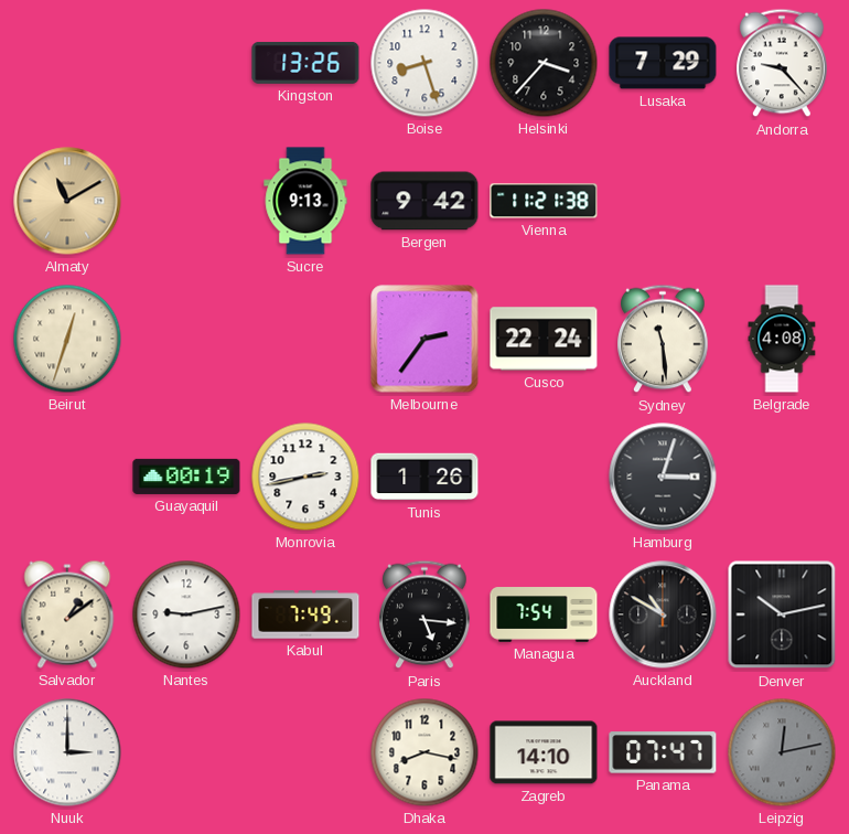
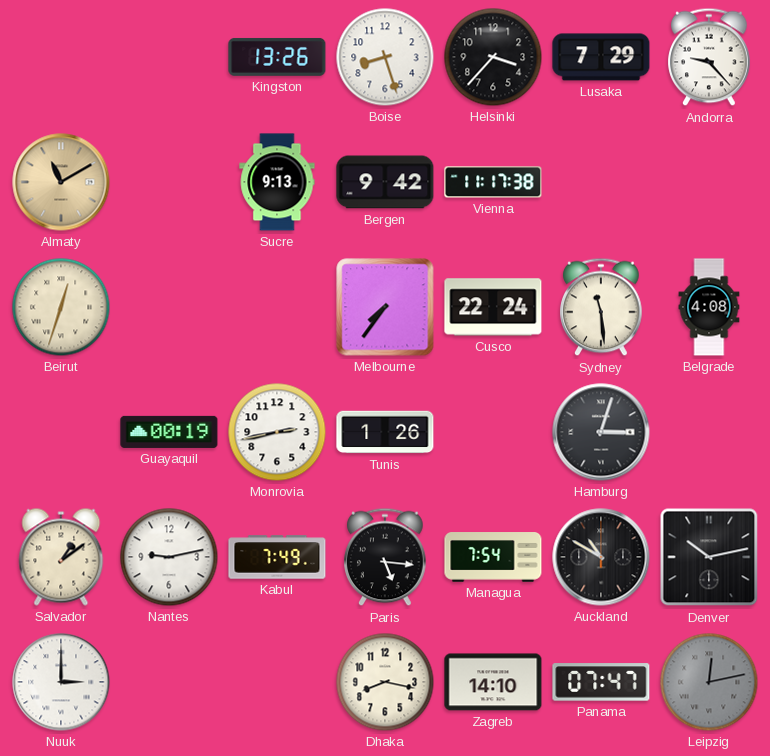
Vienna: 11:21 -> 11:17 (493, 182)
Melbourne: 2:36 -> 7:36 (385, 307)
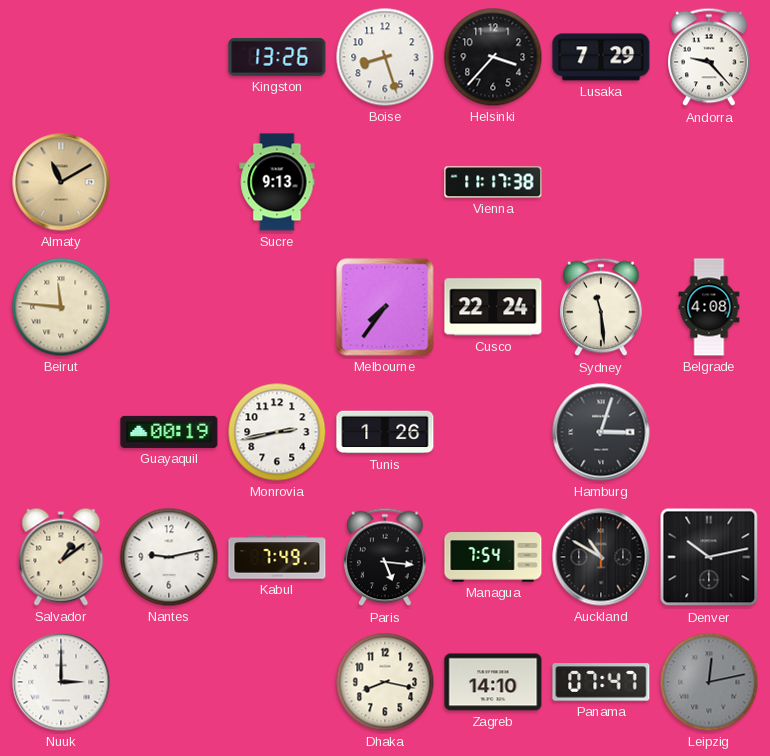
Bergen: 9:42 -> none (385, 182)
Beirut: 12:33 -> 11:46 (61, 307)
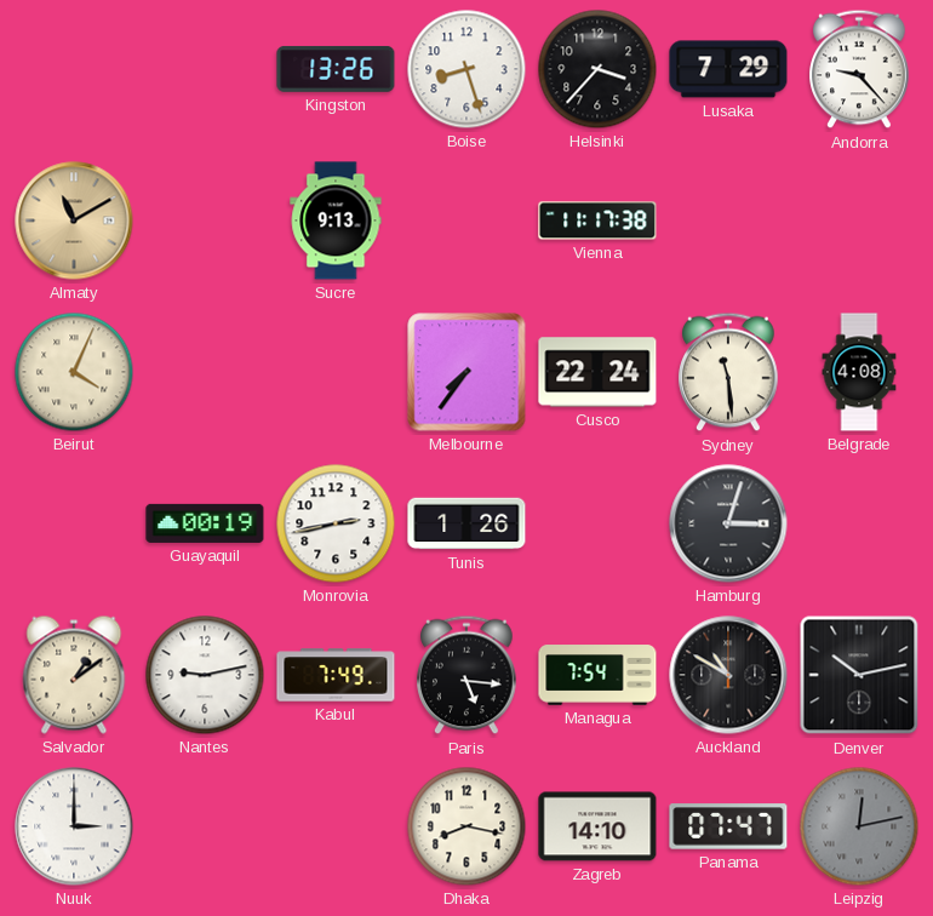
Beirut: 11:46 -> 4:04 (74, 372)
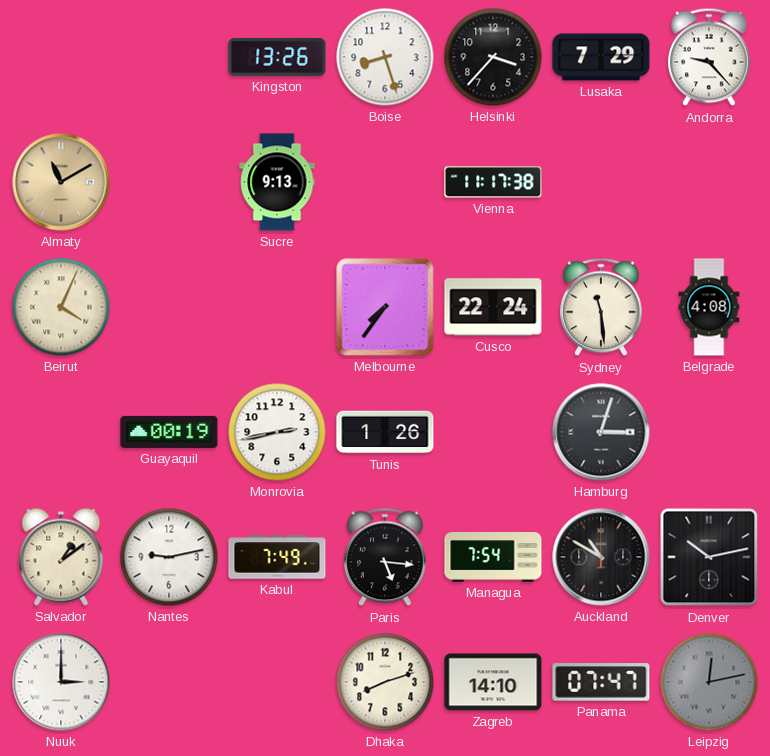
Dhaka: 8:17 -> 8:12 (385, 682)
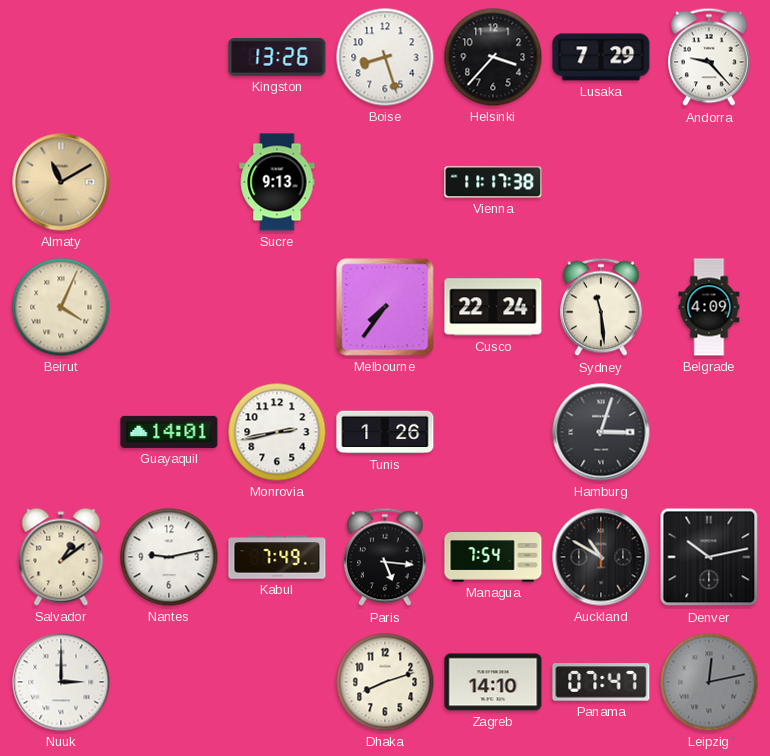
Belgrade: 4:08 -> 4:09 (709, 307)
Guayaquil: 00:19 -> 14:01 (169, 432)
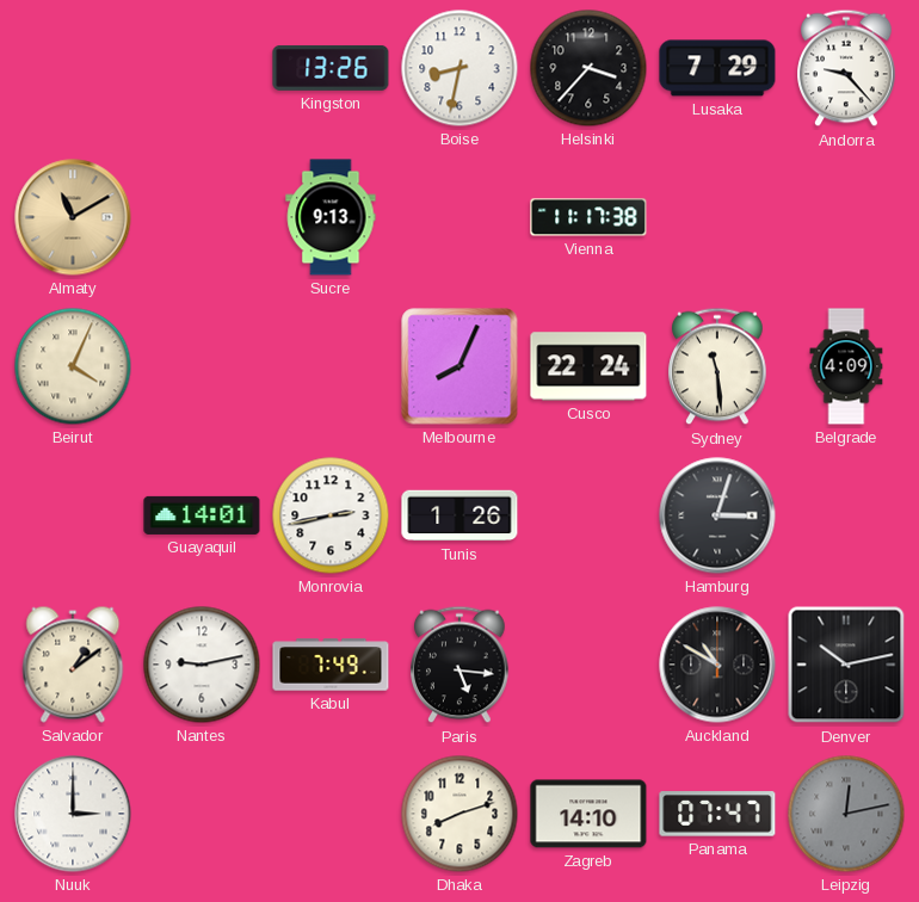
Boise: 8:27 -> 8:32 (459, 68)
Melbourne: 7:36 -> 8:04 (459, 366)
Managua: 7:54 -> none (493, 557)
